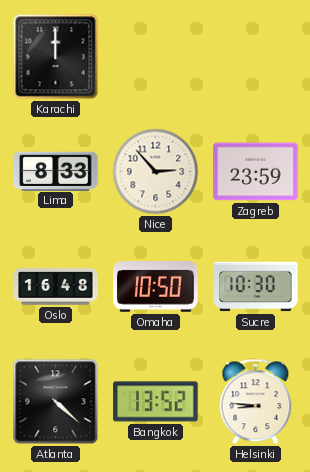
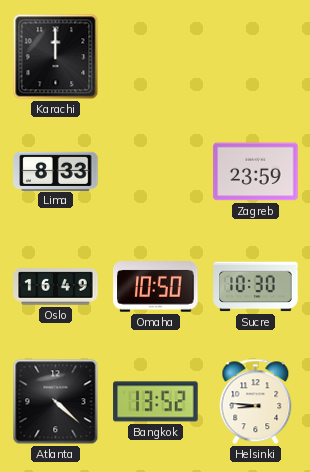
Nice: 2:53 -> none (156, 172)
Oslo: 16:48 -> 16:49 (56, 287)
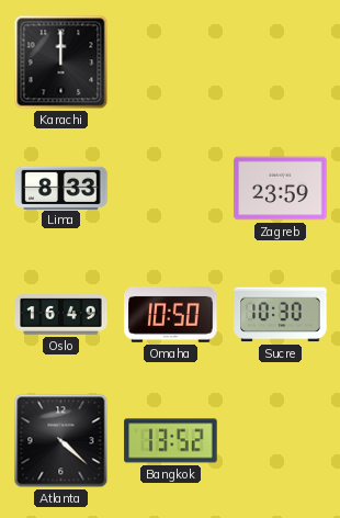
Helsinki: 8:46 -> none (256, 402)
